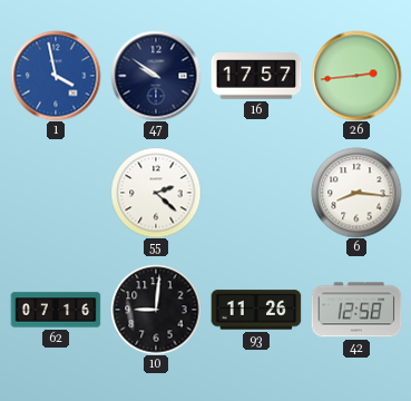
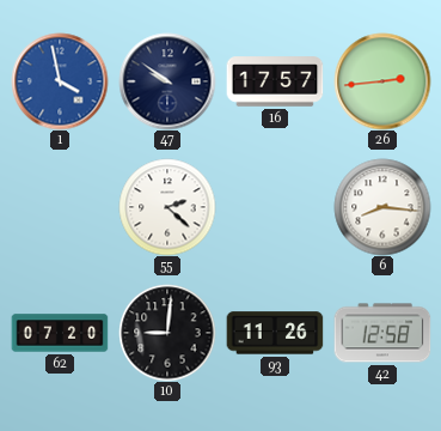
62: 07:16 -> 07:20 (60, 333)
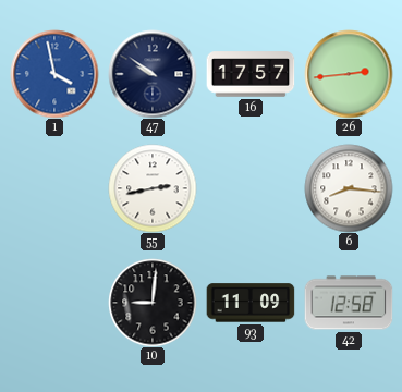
55: 2:22 -> 2:43 (153, 188)
62: 07:20 -> none (60, 333)
93: 11:26 -> 11:09 (251, 303)
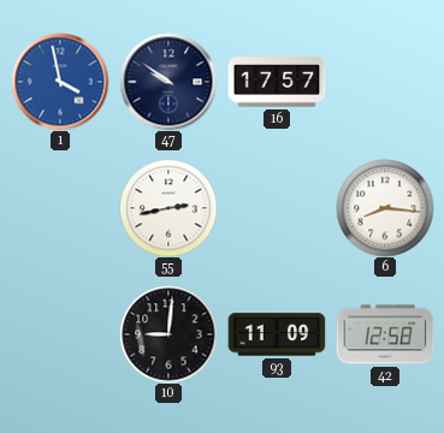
26: 2:44 -> none (349, 74)
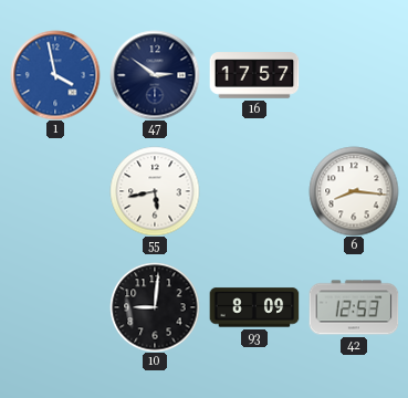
47: 9:51 -> 2:51 (155, 75)
55: 2:43 -> 5:43 (155, 191)
93: 11:09 -> 8:09 (254, 307)
42: 12:58 -> 12:53 (354, 307)
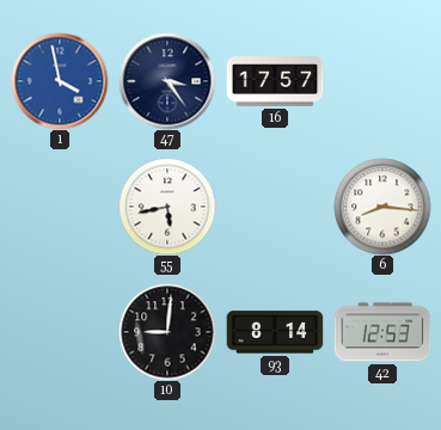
47: 2:51 -> 3:24 (167, 81)
93: 8:09 -> 8:14 (275, 332)
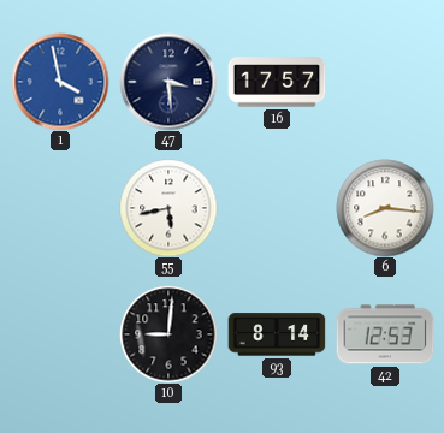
47: 3:24 -> 3:29 (168, 82)
